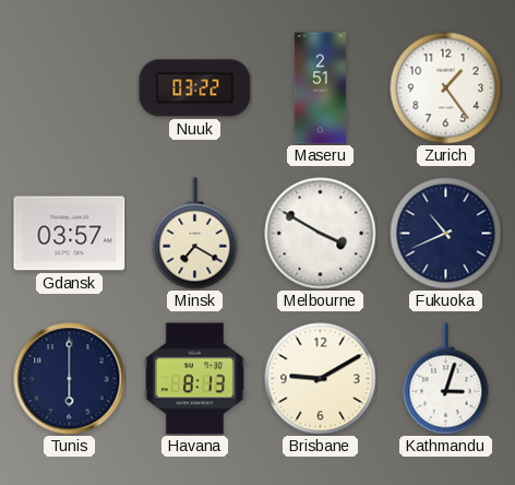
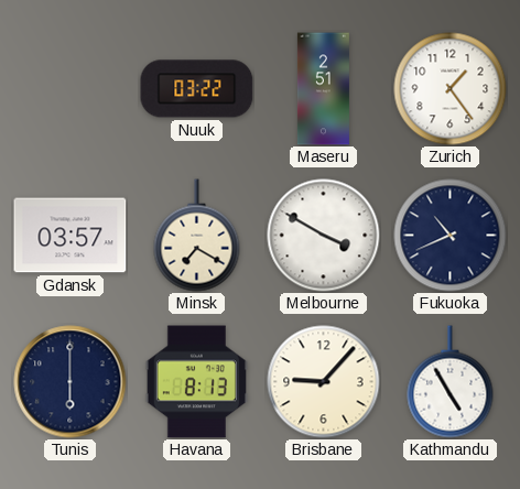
Brisbane: 9:10 -> 9:07 (324, 382)
Kathmandu: 3:03 -> 4:55 (451, 382)
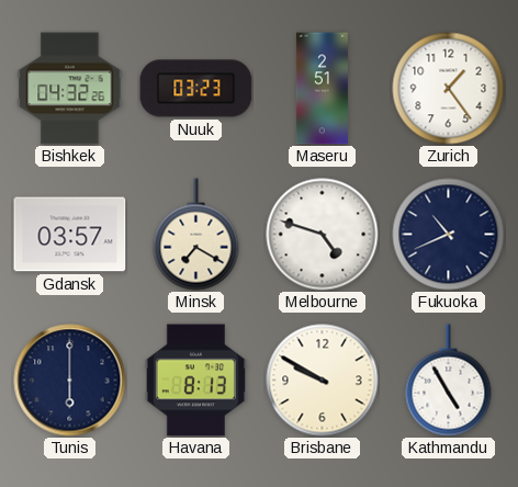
Bishkek: none -> 04:32 (70, 89)
Nuuk: 03:22 -> 03:23 (196, 89)
Melbourne: 3:50 -> 4:48 (323, 235)
Brisbane: 9:07 -> 9:50 (323, 381)
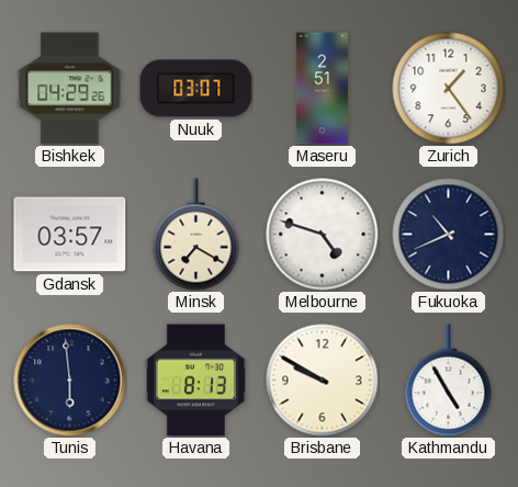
Bishkek: 04:32 -> 04:29 (70, 89)
Nuuk: 03:23 -> 03:07 (196, 89)
Tunis: 6:00 -> 5:59 (70, 381)
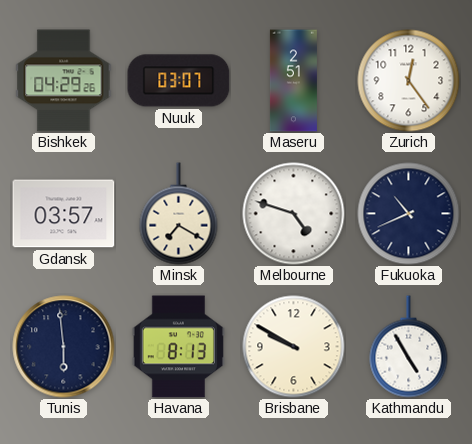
Zurich: 1:24 -> 12:24 (409, 81)
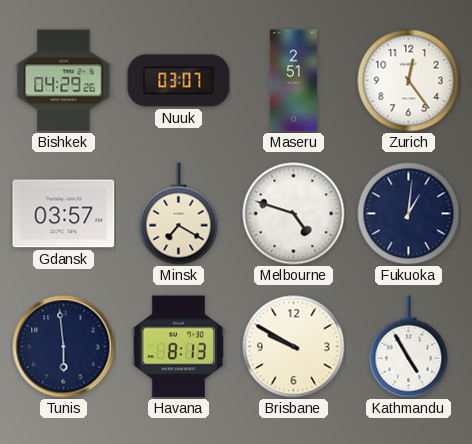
Fukuoka: 10:41 -> 1:01 (409, 214)
